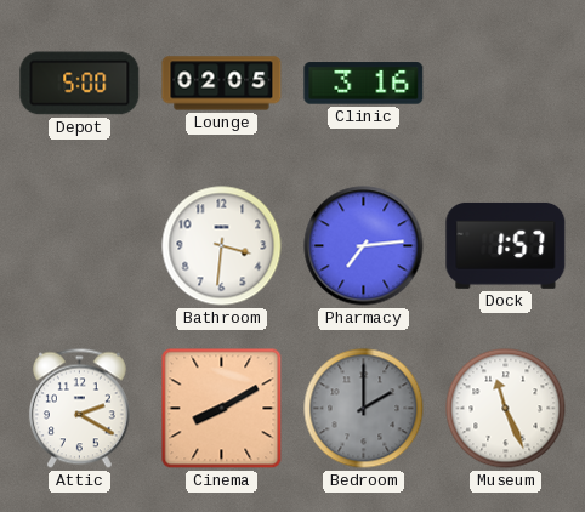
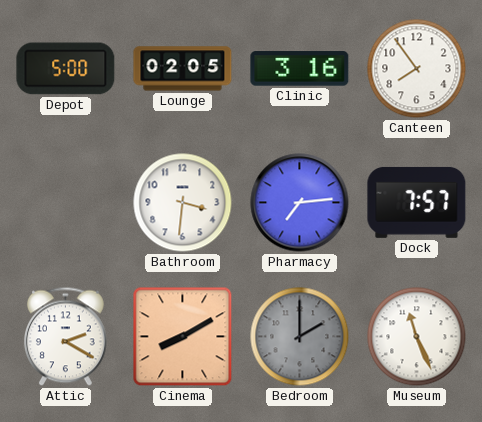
Canteen: none -> 7:54 (417, 69)
Dock: 1:57 -> 7:57 (417, 202)
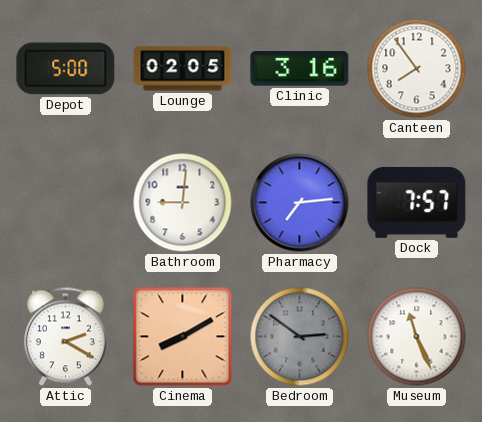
Bathroom: 3:31 -> 9:01 (183, 203)
Bedroom: 2:00 -> 2:51 (300, 337)
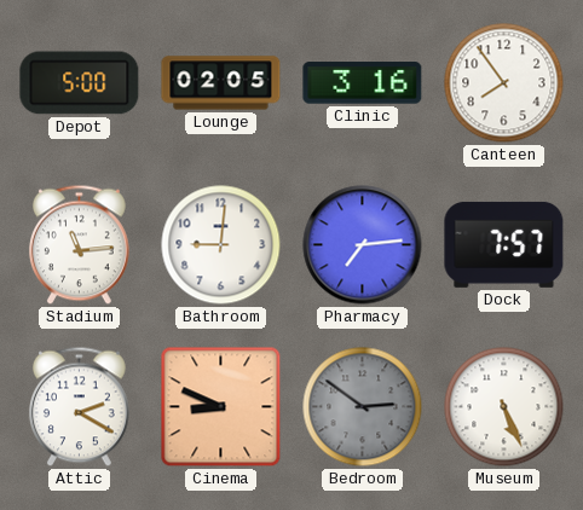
Stadium: none -> 11:14 (79, 245)
Cinema: 8:10 -> 8:49 (221, 407)
Museum: 11:26 -> 5:26 (504, 407)
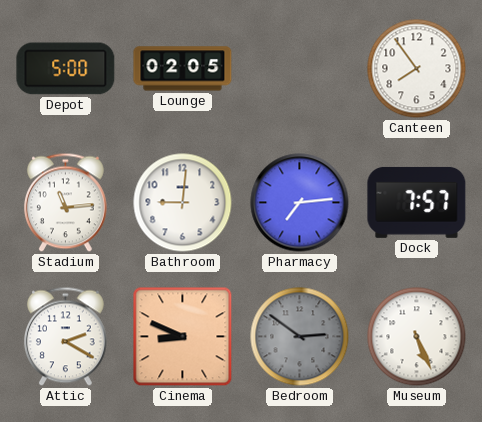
Clinic: 3:16 -> none (363, 83)
